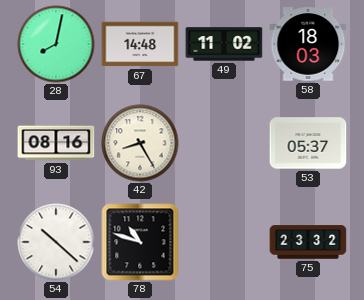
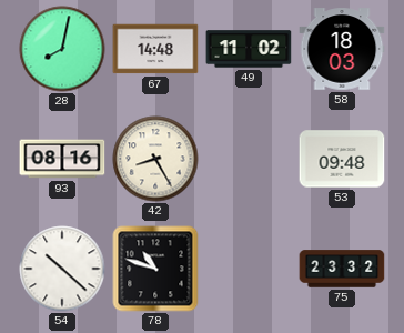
53: 05:37 -> 09:48 (342, 159)
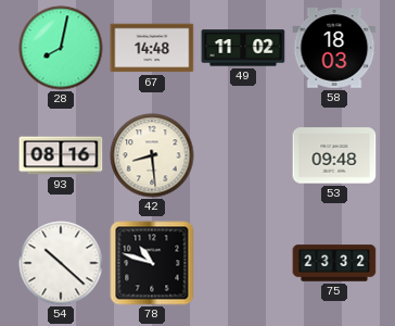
42: 8:25 -> 8:29 (152, 155)
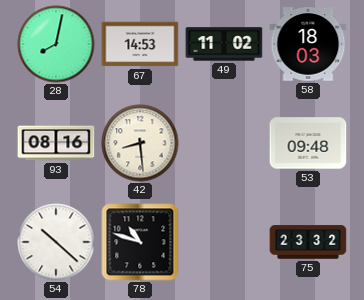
67: 14:48 -> 14:53 (140, 44)
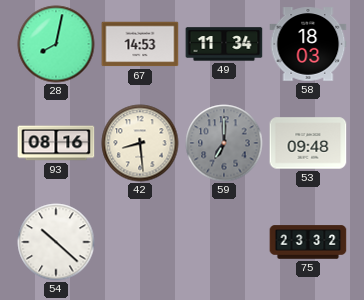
49: 11:02 -> 11:34 (224, 44)
59: none -> 7:00 (224, 143)
78: 10:48 -> none (140, 242)
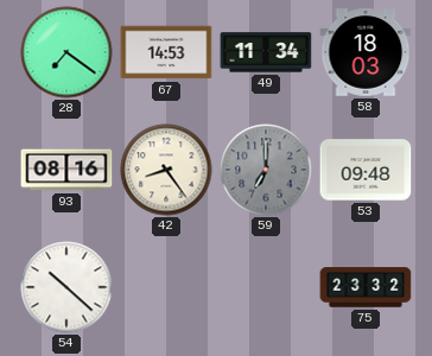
28: 8:02 -> 7:21 (66, 52)
42: 8:29 -> 8:24 (166, 170)
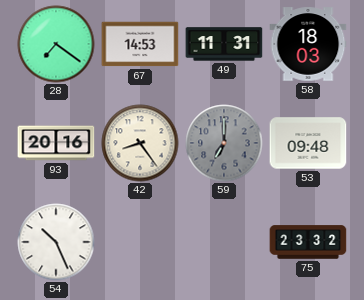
49: 11:34 -> 11:31 (224, 44)
93: 08:16 -> 20:16 (56, 143)
54: 10:22 -> 10:26 (56, 242)
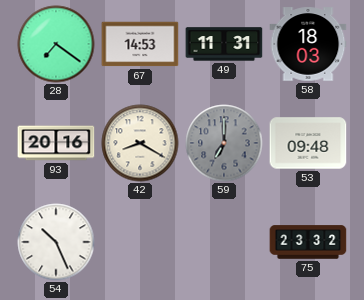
42: 8:24 -> 8:20 (140, 143)
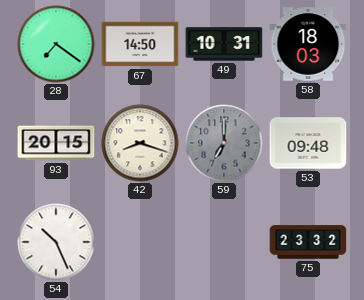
67: 14:53 -> 14:50 (140, 44)
49: 11:31 -> 10:31 (224, 44)
93: 20:16 -> 20:15 (56, 143)
42: 8:20 -> 8:18 (140, 143)
